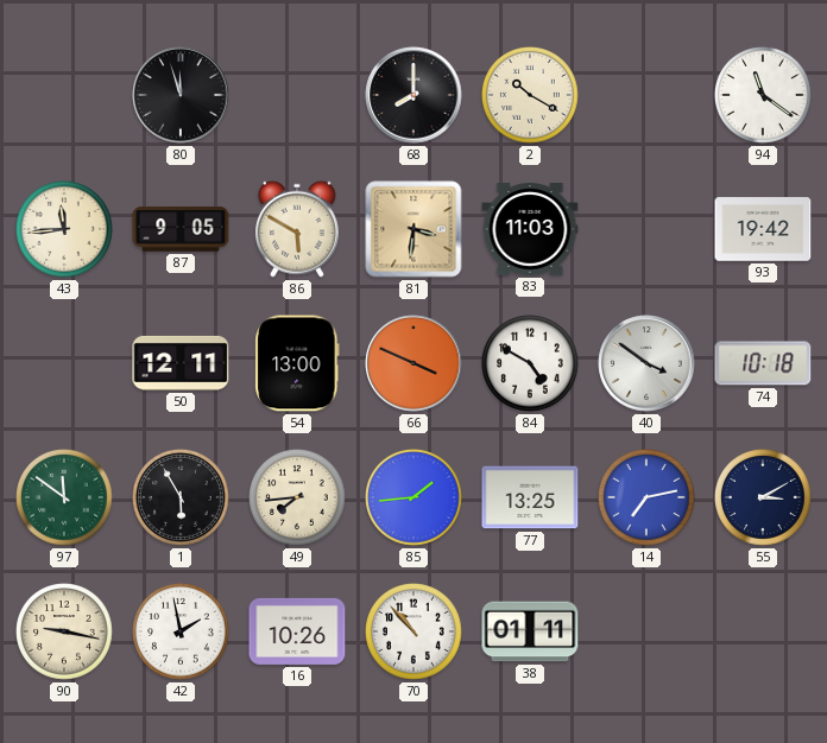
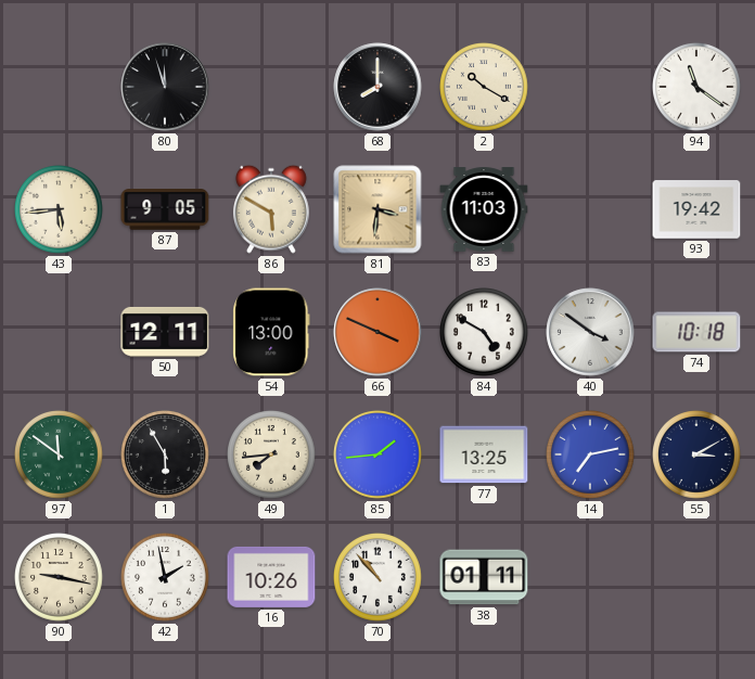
43: 11:44 -> 5:44 (60, 210)
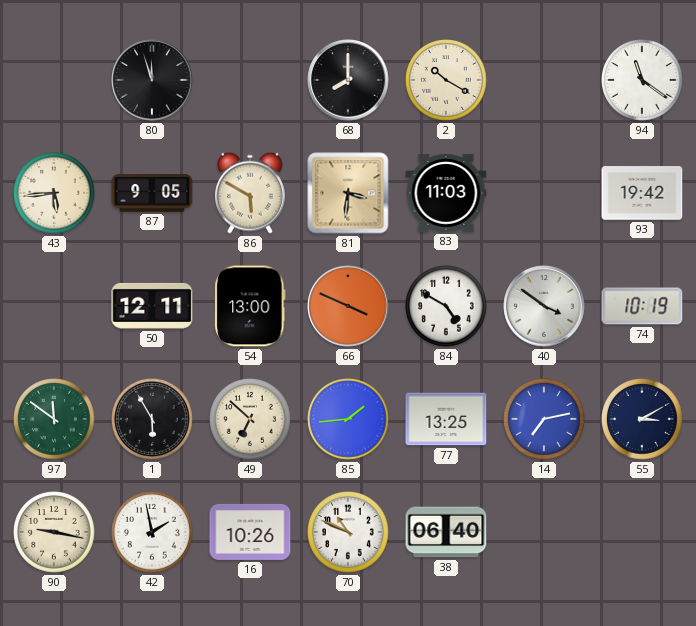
74: 10:18 -> 10:19 (642, 306)
49: 7:44 -> 6:52 (251, 420)
70: 10:53 -> 10:49 (349, 533)
38: 01:11 -> 06:40 (446, 532)
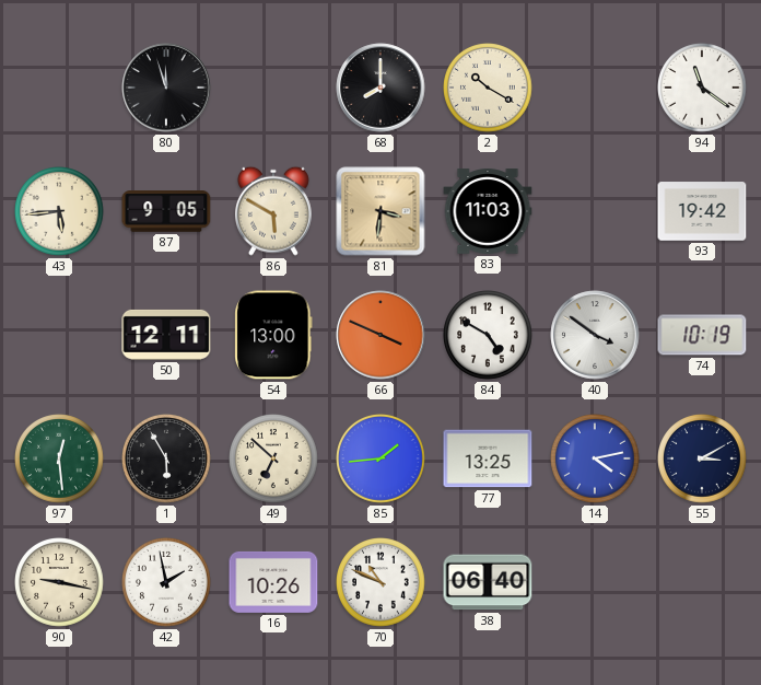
97: 11:51 -> 12:29 (60, 460)
14: 7:13 -> 4:13 (596, 460)
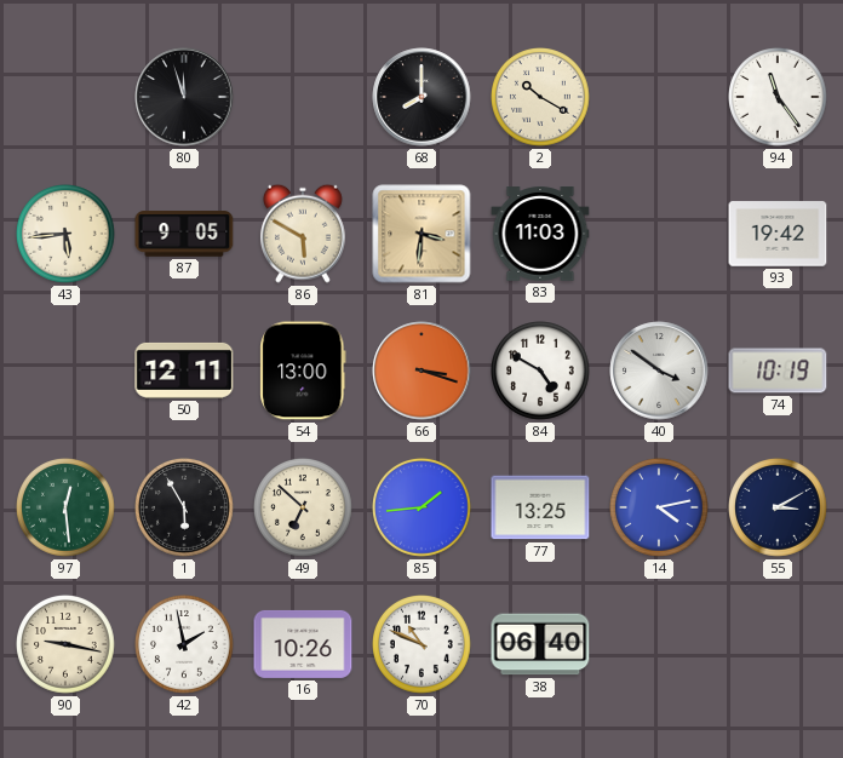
94: 11:21 -> 11:24 (779, 98)
66: 3:49 -> 3:18 (421, 371)
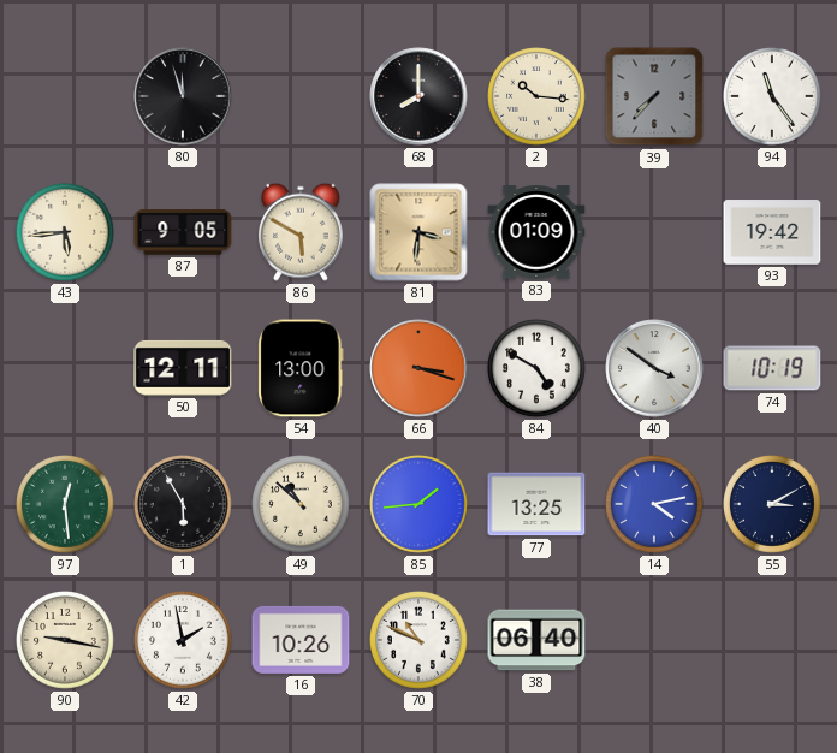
2: 10:20 -> 10:16 (538, 97)
39: none -> 7:37 (654, 96)
83: 11:03 -> 01:09 (536, 232)
49: 6:52 -> 10:52 (302, 505)
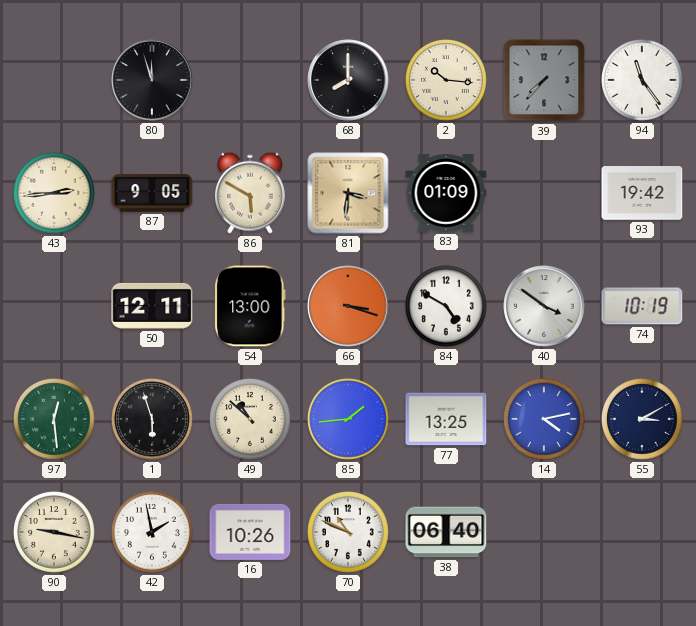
43: 5:44 -> 2:44 (55, 194)
1: 5:55 -> 5:57 (153, 420)
